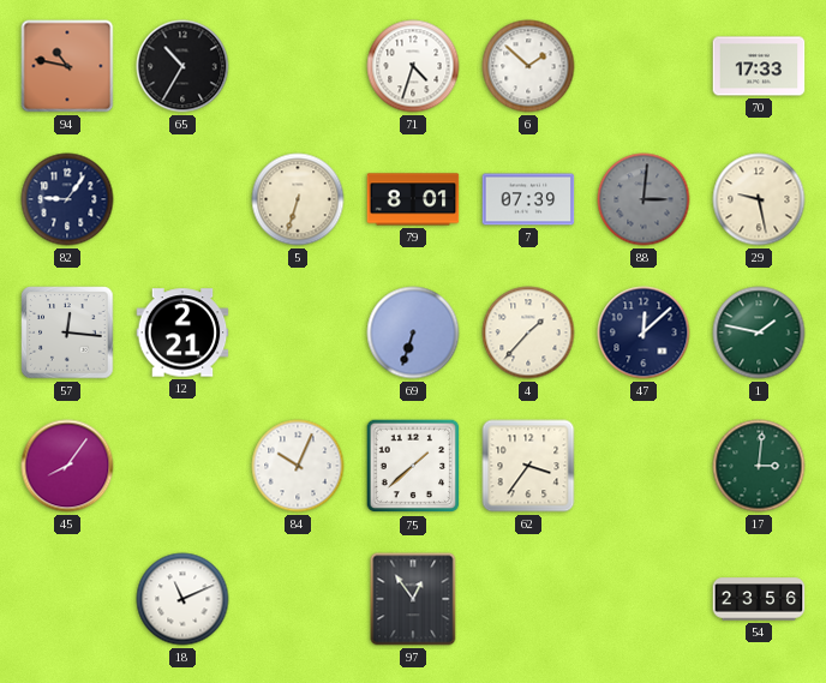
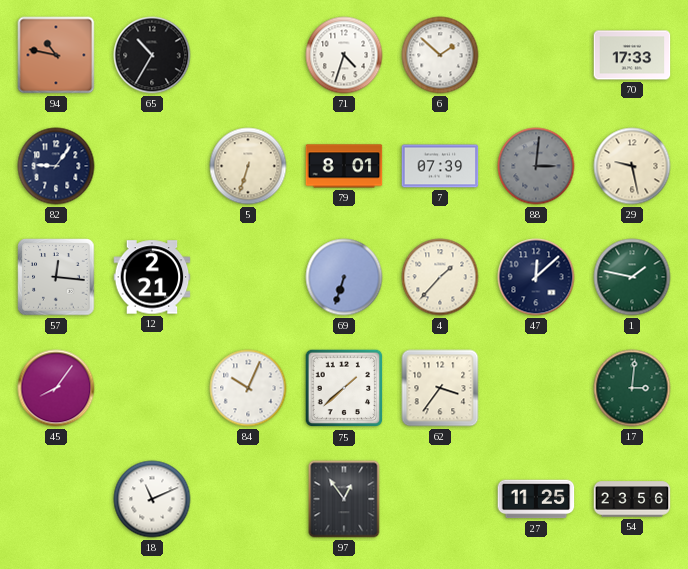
27: none -> 11:25 (536, 499)
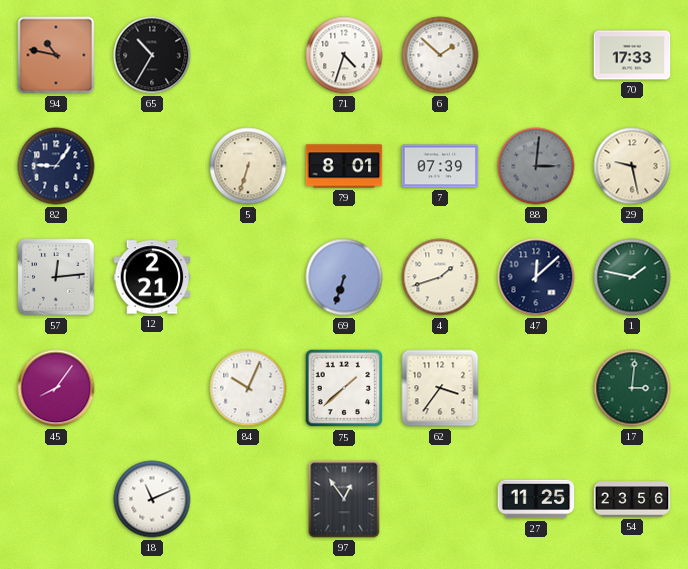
57: 12:16 -> 12:14 (56, 277)
4: 1:37 -> 1:42 (440, 277)
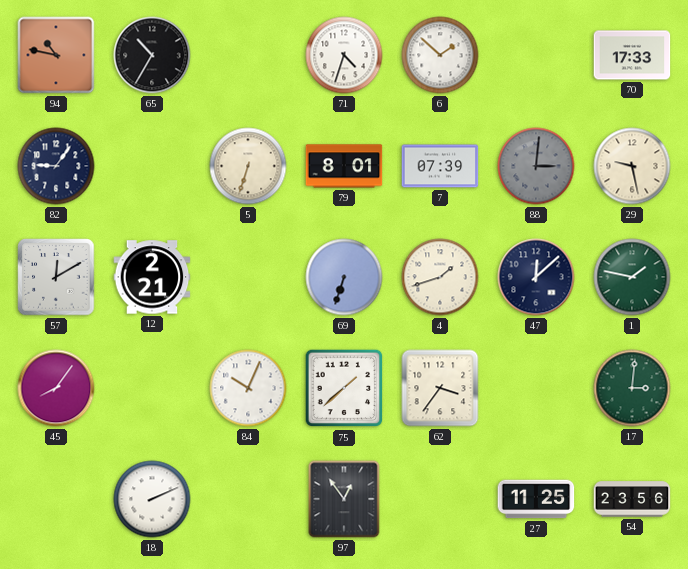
57: 12:14 -> 12:10 (56, 277)
18: 11:11 -> 2:11 (152, 499)
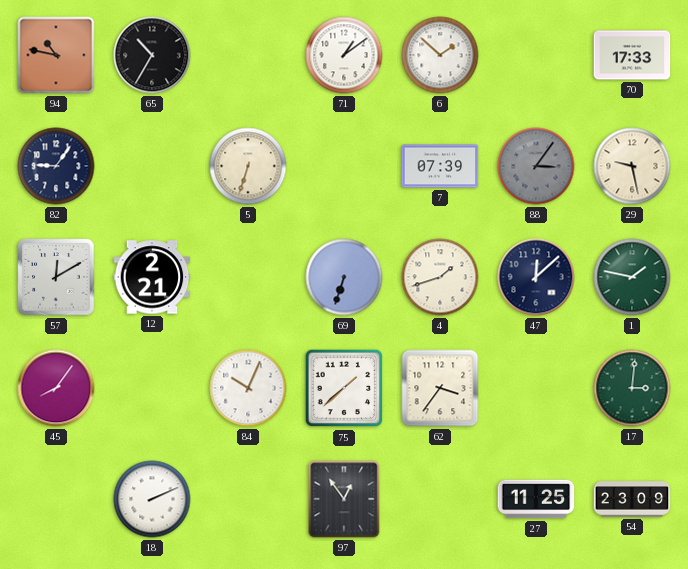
71: 4:33 -> 1:09 (344, 55)
79: 8:01 -> none (344, 166)
88: 3:01 -> 3:06 (536, 166)
54: 23:56 -> 23:09 (632, 499)
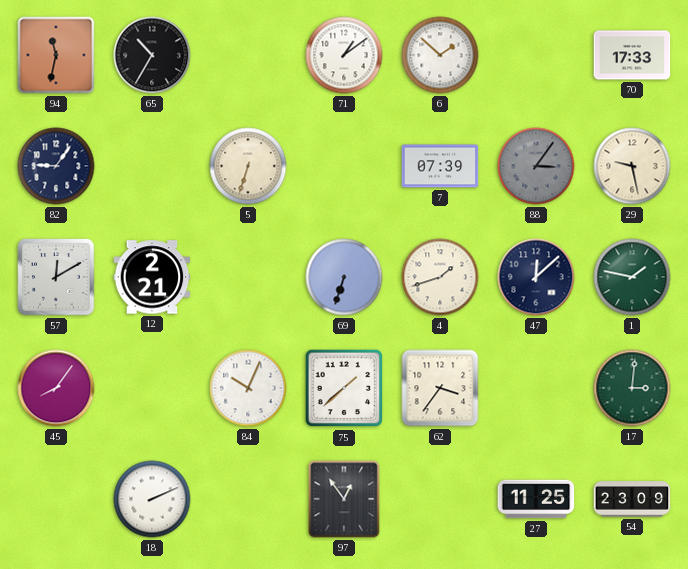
94: 10:47 -> 11:32 (56, 55)
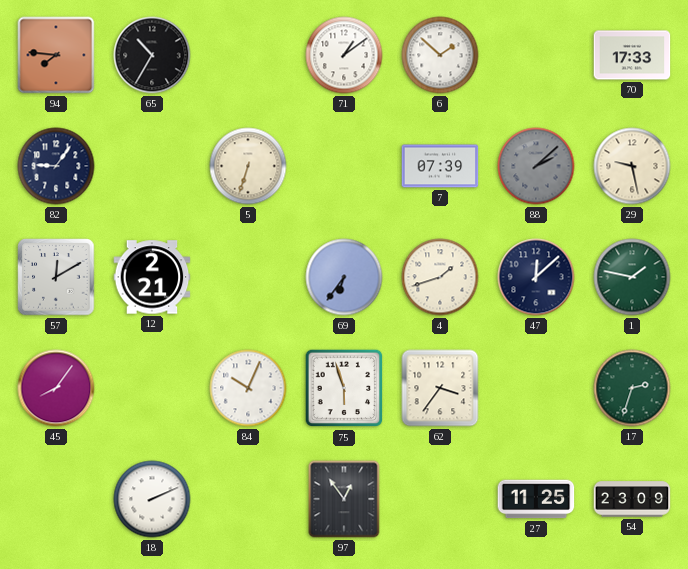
94: 11:32 -> 7:46 (56, 55)
88: 3:06 -> 2:08 (536, 166)
69: 6:33 -> 6:36 (344, 277)
75: 1:38 -> 5:57 (344, 388)
17: 3:01 -> 2:33 (632, 388)
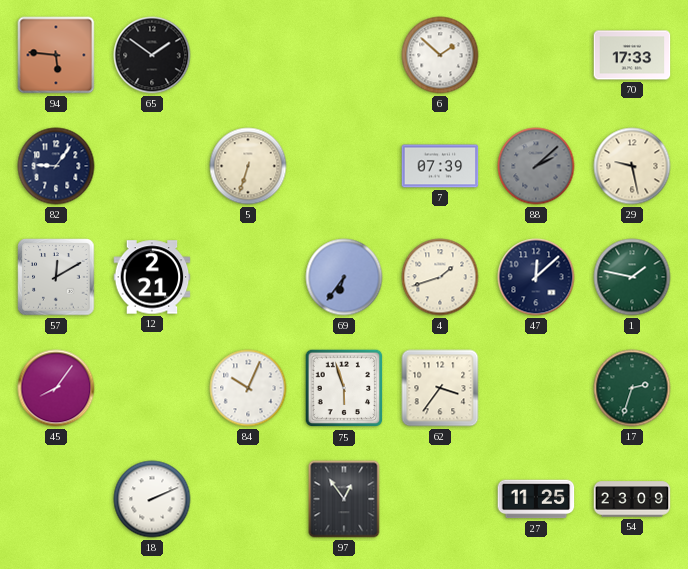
94: 7:46 -> 5:46 (56, 55)
65: 10:35 -> 1:51 (152, 55)
71: 1:09 -> none (344, 55)
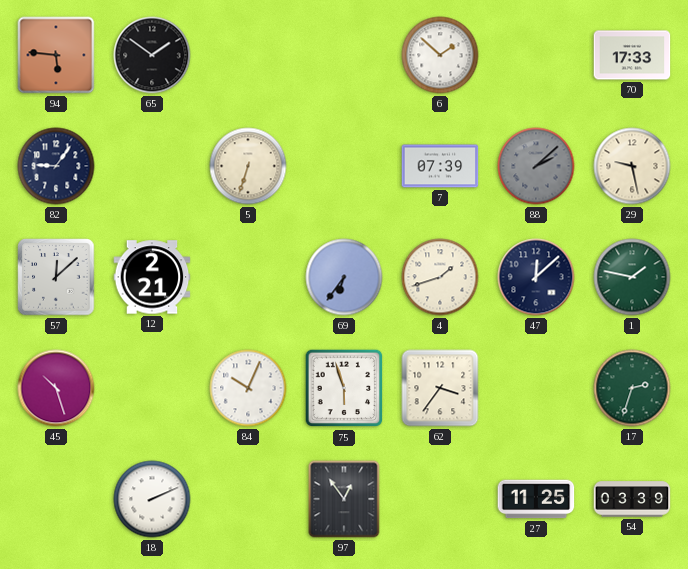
57: 12:10 -> 12:08 (56, 277)
45: 8:06 -> 10:27 (56, 388)
54: 23:09 -> 03:39 (632, 499)
